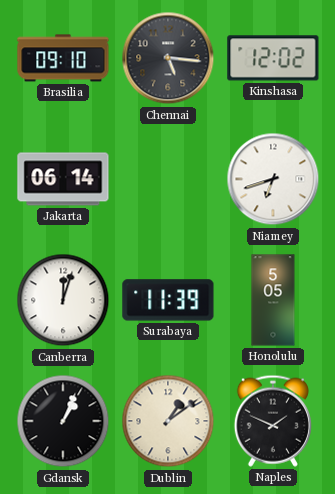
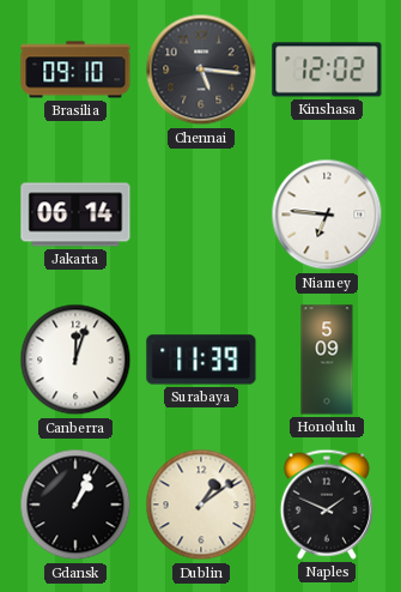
Niamey: 6:42 -> 6:46 (327, 215)
Honolulu: 5:05 -> 5:09 (327, 360)
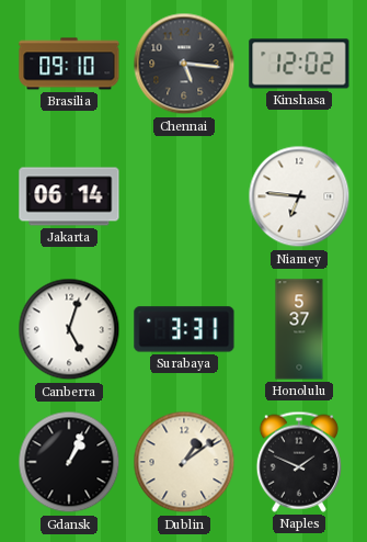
Canberra: 12:03 -> 5:03 (69, 329)
Surabaya: 11:39 -> 3:31 (184, 329)
Honolulu: 5:09 -> 5:37 (299, 329)
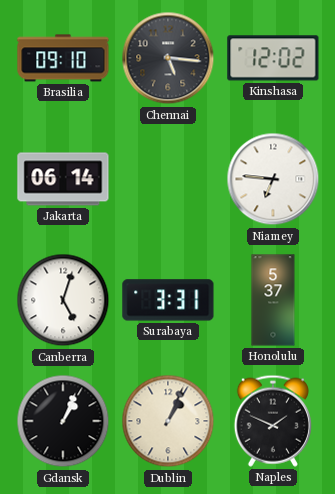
Dublin: 1:09 -> 1:04 (168, 421)
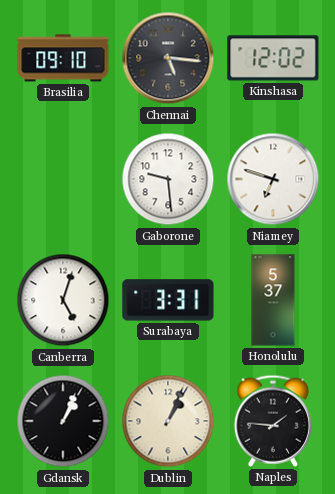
Jakarta: 06:14 -> none (63, 179)
Gaborone: none -> 9:29 (168, 179)
Niamey: 6:46 -> 6:48 (273, 179)
Naples: 1:49 -> 1:46 (273, 421)
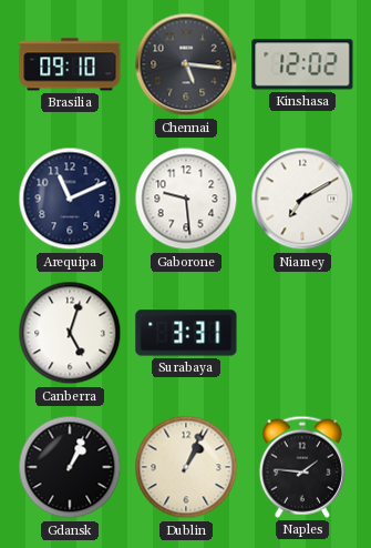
Arequipa: none -> 11:11 (70, 199)
Niamey: 6:48 -> 7:10 (302, 199)
Honolulu: 5:37 -> none (273, 300)
